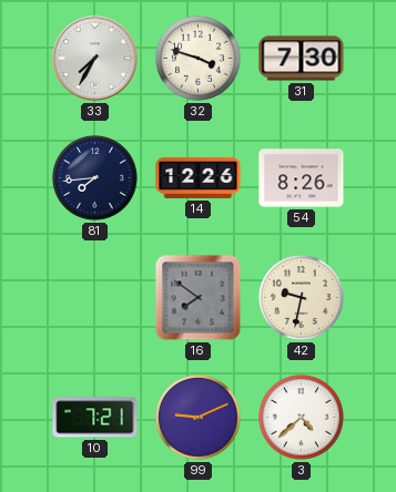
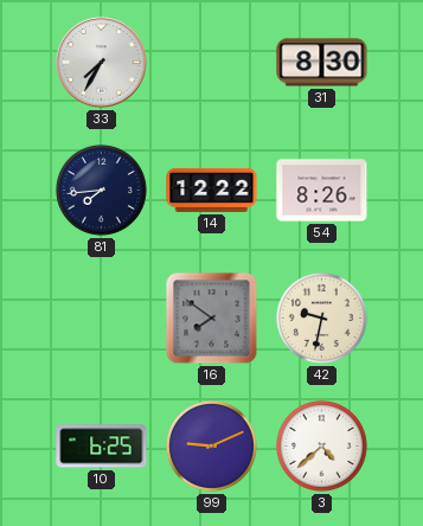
32: 3:48 -> none (197, 58)
31: 7:30 -> 8:30 (322, 63)
14: 12:26 -> 12:22 (212, 190)
10: 7:21 -> 6:25 (102, 447)
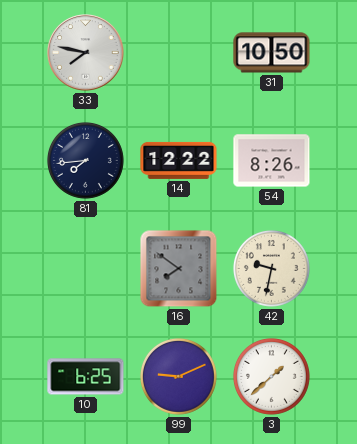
33: 7:35 -> 7:47 (86, 53)
31: 8:30 -> 10:50 (272, 53)
3: 4:38 -> 1:38 (271, 376)
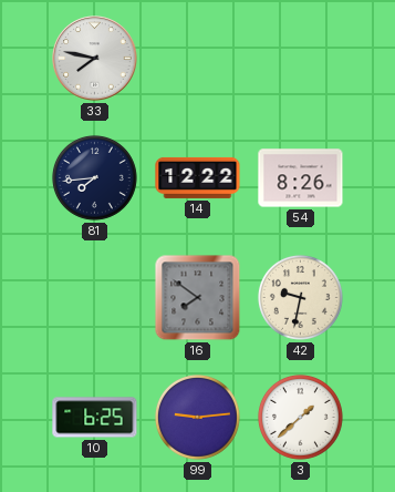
31: 10:50 -> none (272, 53)
99: 9:11 -> 9:14 (197, 417)
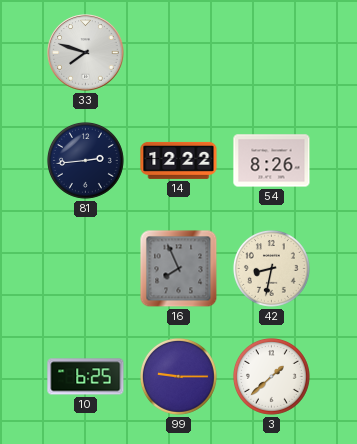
33: 7:47 -> 7:48 (86, 53)
81: 7:44 -> 2:44 (85, 160)
16: 7:51 -> 7:56 (179, 269)
42: 9:32 -> 8:32 (271, 268)
99: 9:14 -> 9:15 (178, 376)
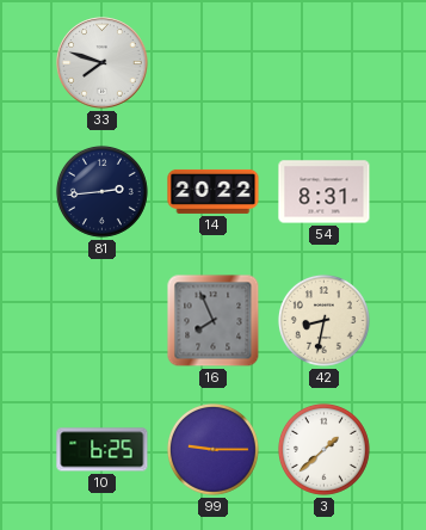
14: 12:22 -> 20:22 (214, 191)
54: 8:26 -> 8:31 (325, 192)
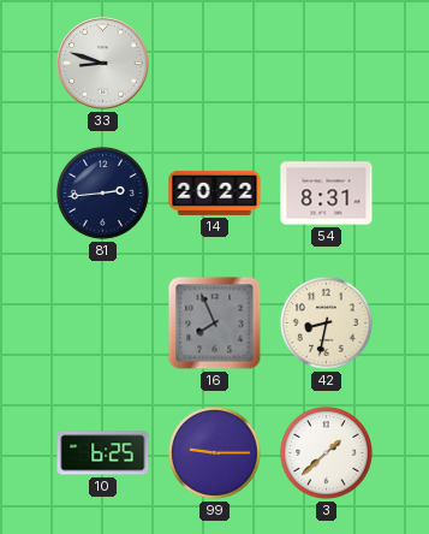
33: 7:48 -> 8:48 (103, 64)
